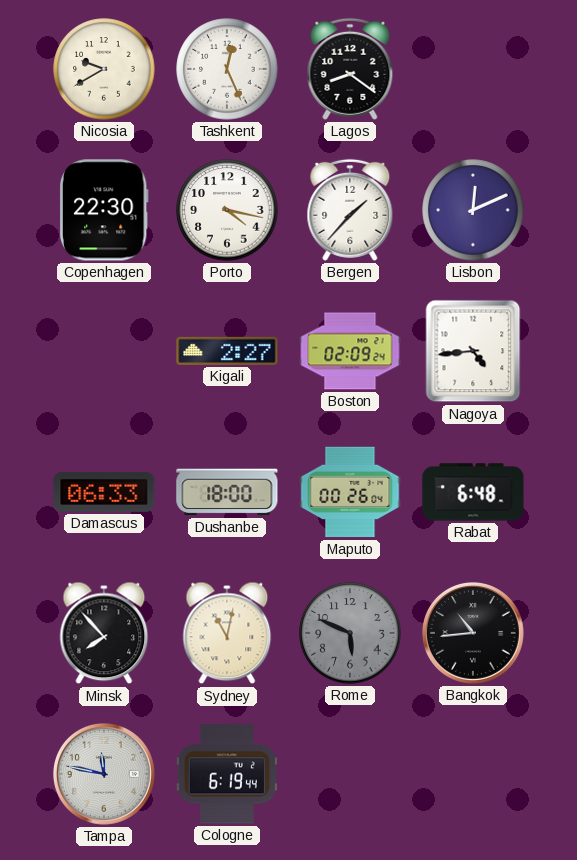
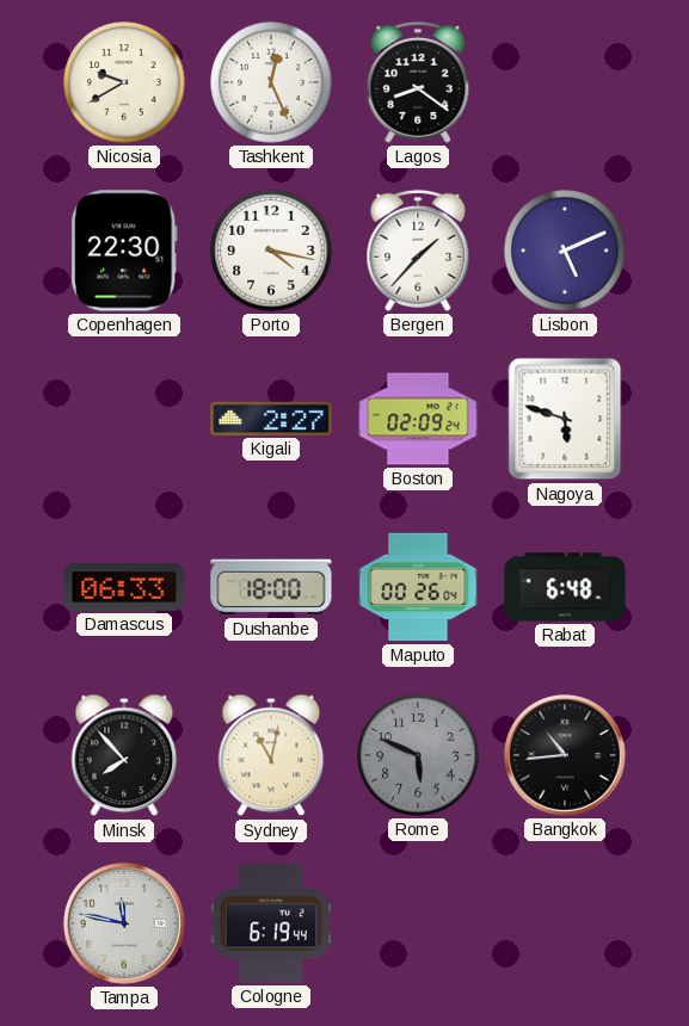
Lisbon: 12:11 -> 5:11 (565, 251)
Nagoya: 4:44 -> 5:48 (565, 419)
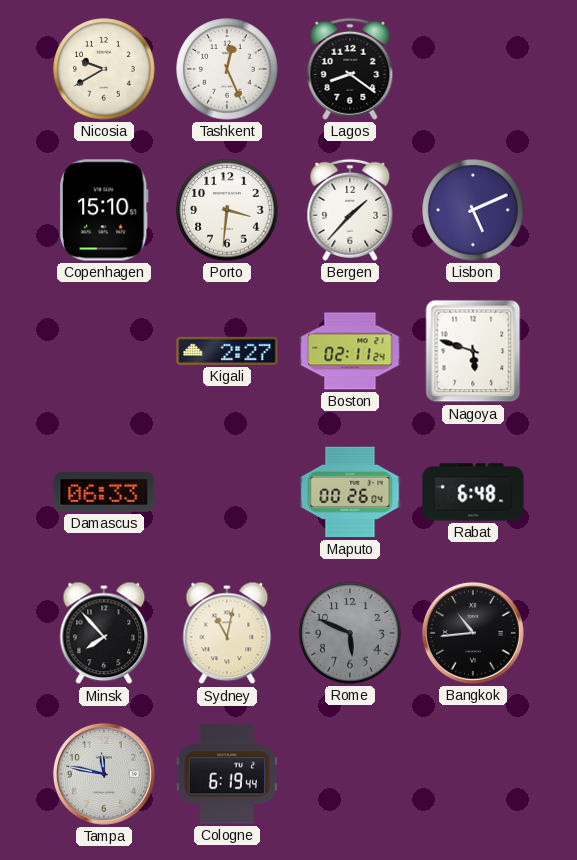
Copenhagen: 22:30 -> 15:10 (104, 210)
Porto: 4:17 -> 3:31 (227, 210)
Boston: 02:09 -> 02:11 (350, 351)
Dushanbe: 18:00 -> none (271, 587)
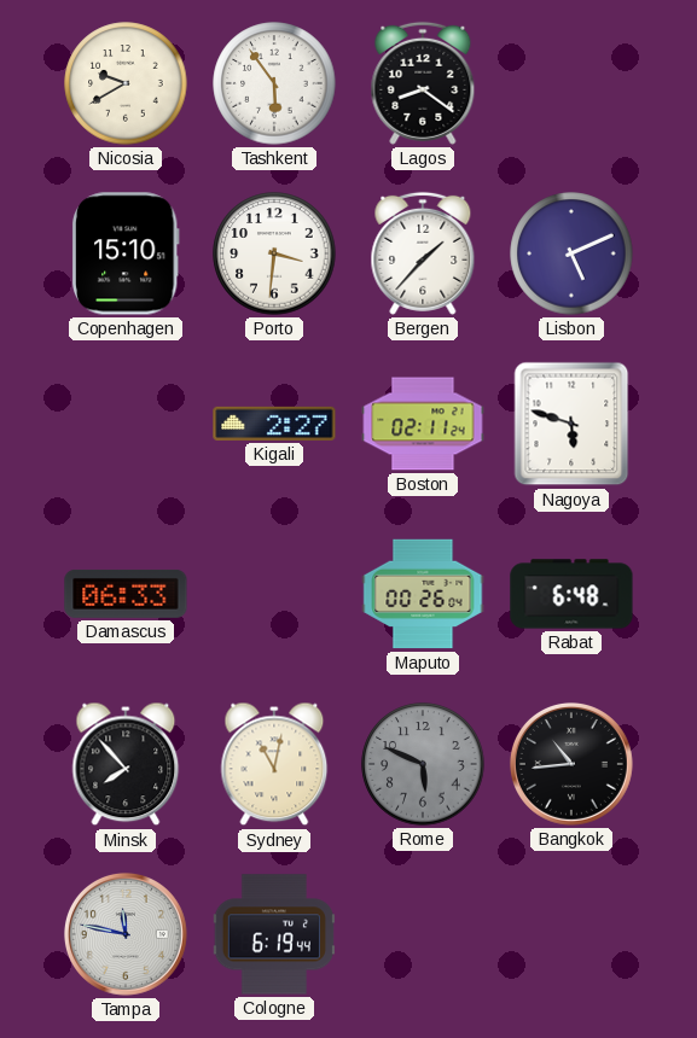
Tashkent: 12:26 -> 5:54 (274, 83)
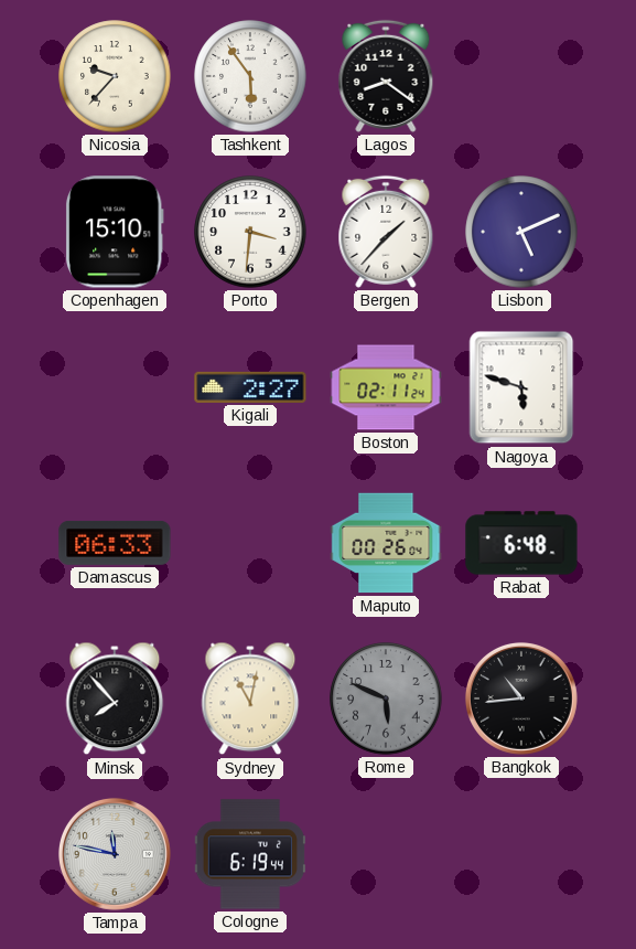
Nicosia: 9:40 -> 9:37 (115, 76)
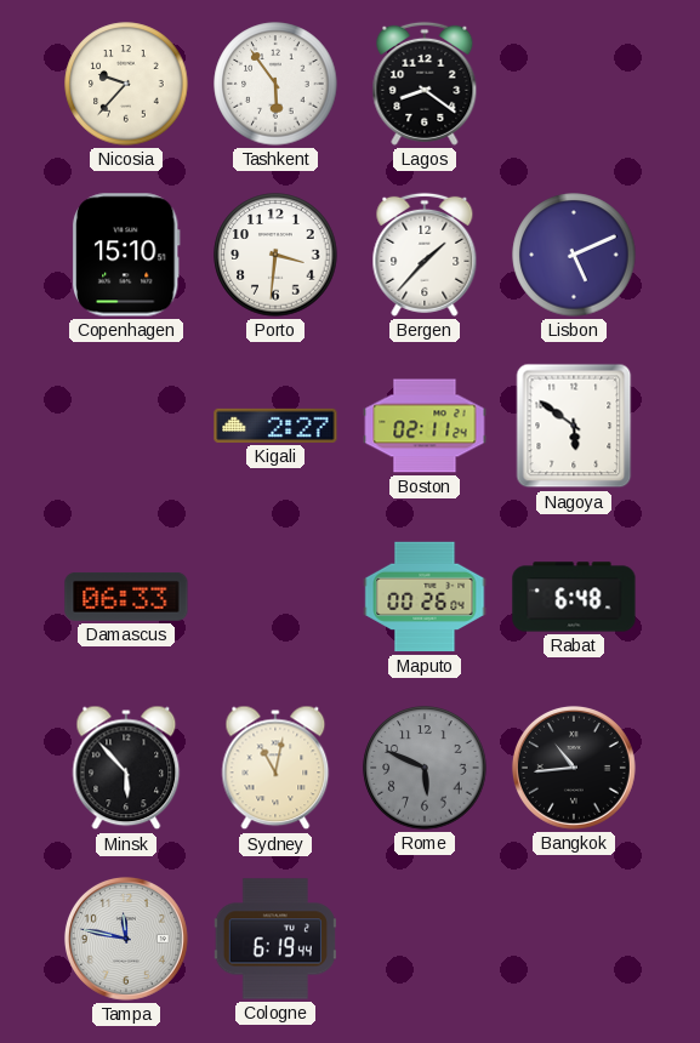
Nagoya: 5:48 -> 5:51 (574, 426)
Minsk: 7:53 -> 5:53 (126, 768)
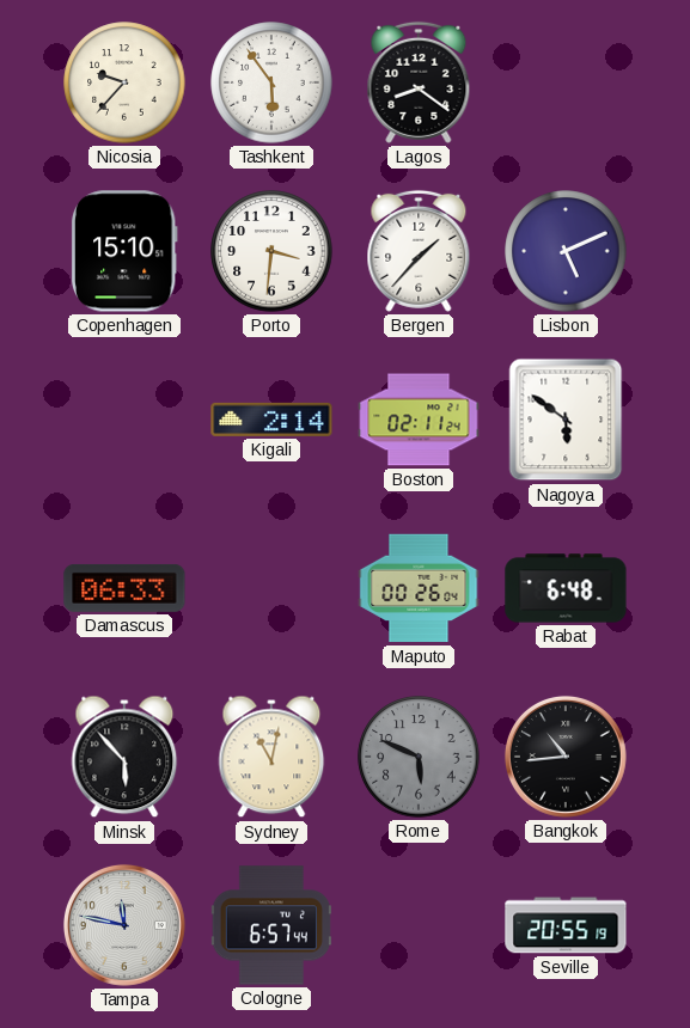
Kigali: 2:27 -> 2:14 (271, 420)
Cologne: 6:19 -> 6:57 (271, 925)
Seville: none -> 20:55 (566, 925)
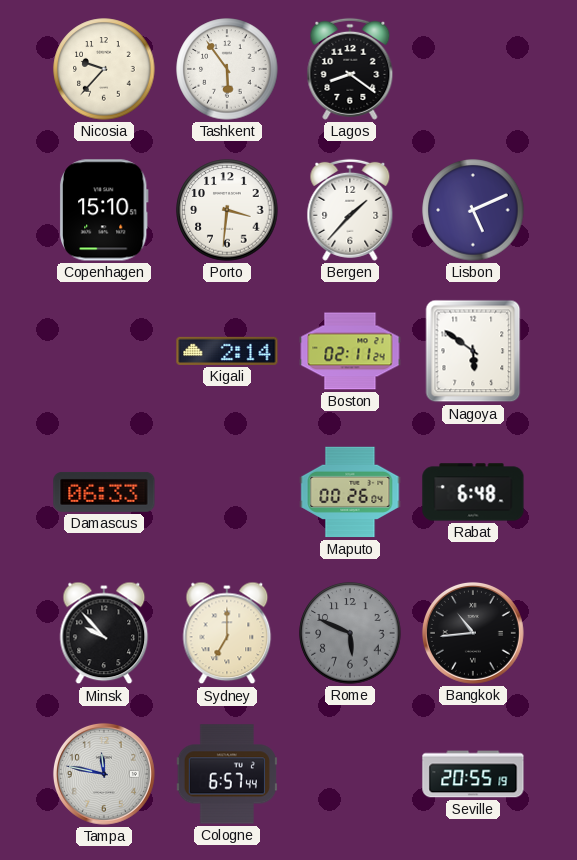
Minsk: 5:53 -> 9:53 (104, 633)
Sydney: 11:02 -> 7:00 (227, 633)
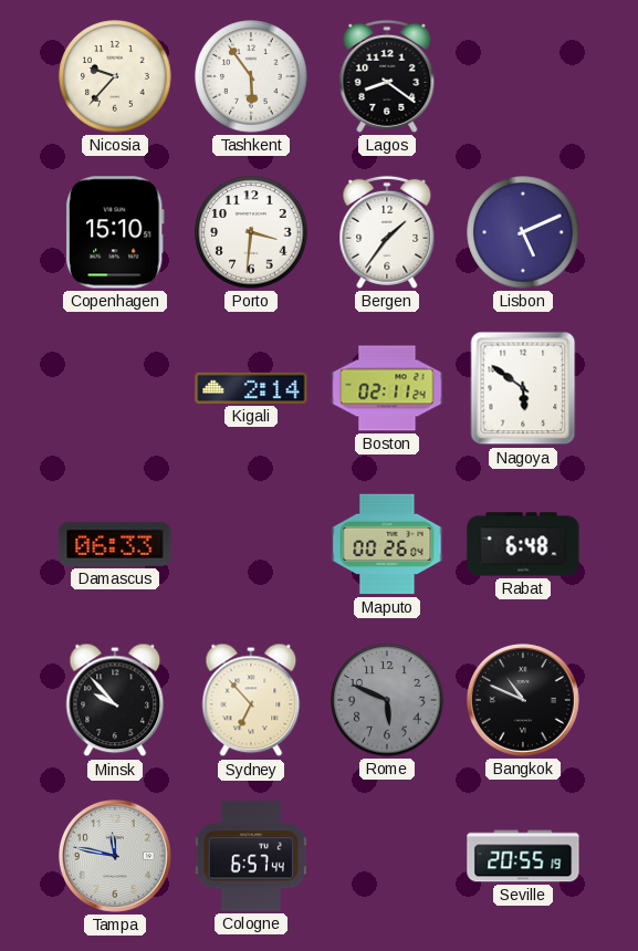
Bergen: 1:37 -> 1:36 (387, 232)
Sydney: 7:00 -> 6:53 (251, 700)
Bangkok: 10:44 -> 10:49 (523, 700)
